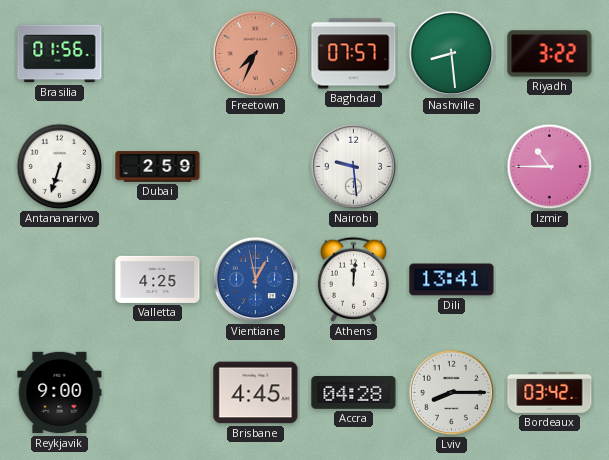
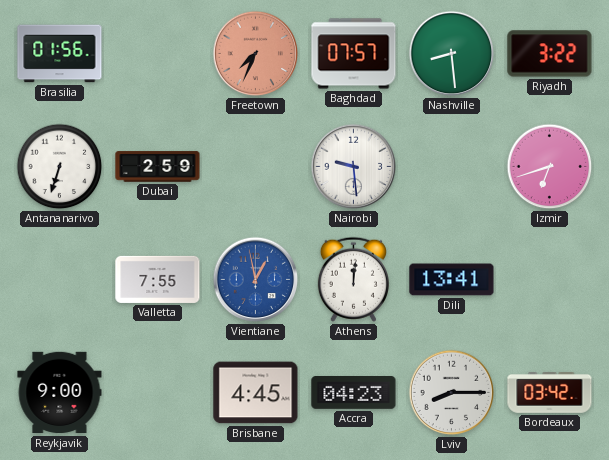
Izmir: 10:45 -> 6:42 (550, 167)
Valletta: 4:25 -> 7:55 (158, 279)
Accra: 04:28 -> 04:23 (354, 393)
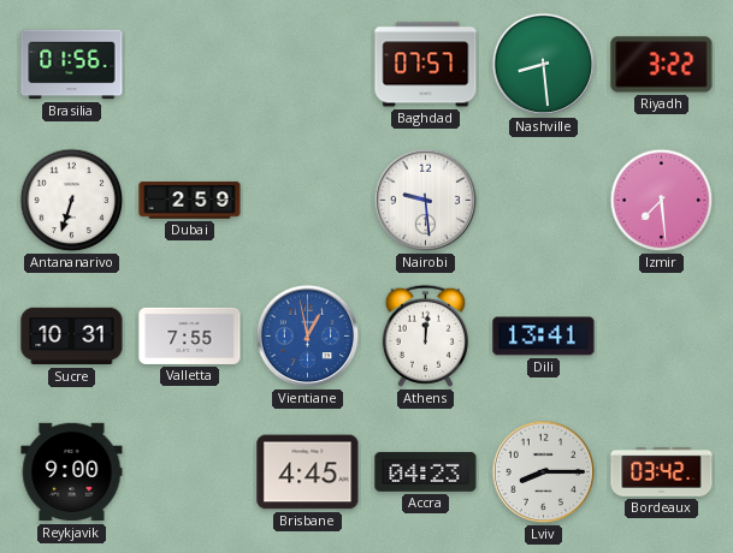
Freetown: 7:34 -> none (256, 54)
Izmir: 6:42 -> 7:29 (662, 201)
Sucre: none -> 10:31 (72, 337)
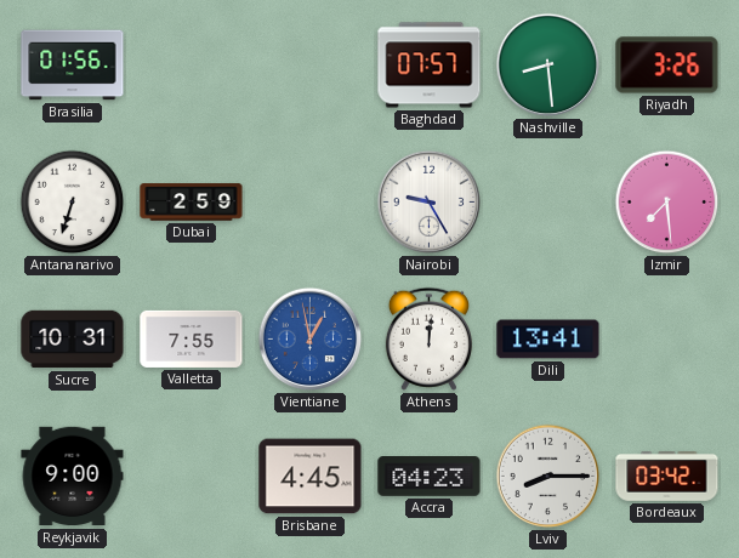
Riyadh: 3:22 -> 3:26 (667, 66)
Nairobi: 9:29 -> 9:25 (430, 203)
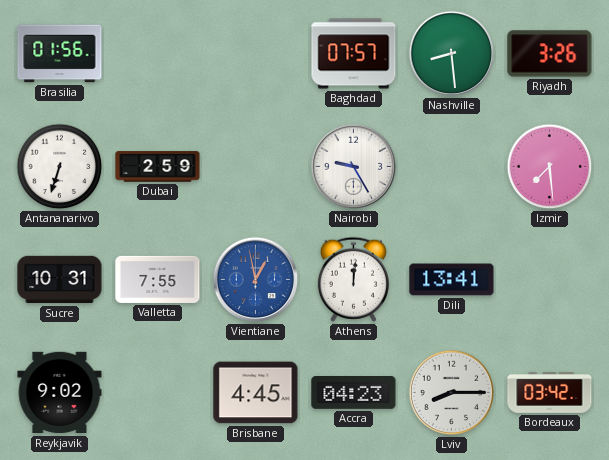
Reykjavik: 9:00 -> 9:02 (60, 393)
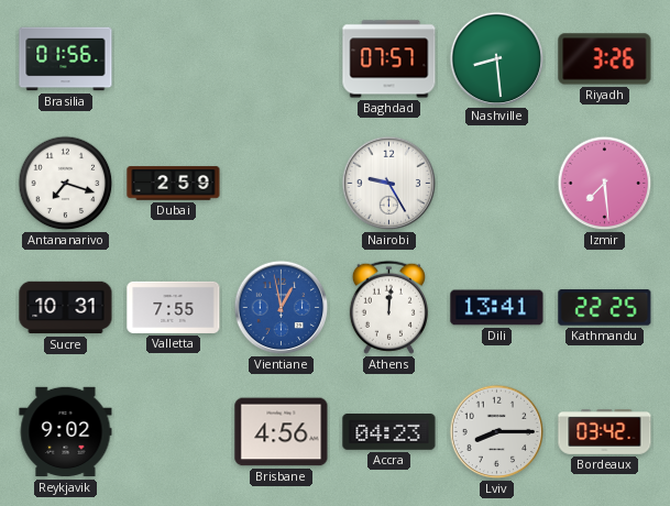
Antananarivo: 6:33 -> 7:18 (66, 184)
Kathmandu: none -> 22:25 (605, 308)
Brisbane: 4:45 -> 4:56 (282, 432)
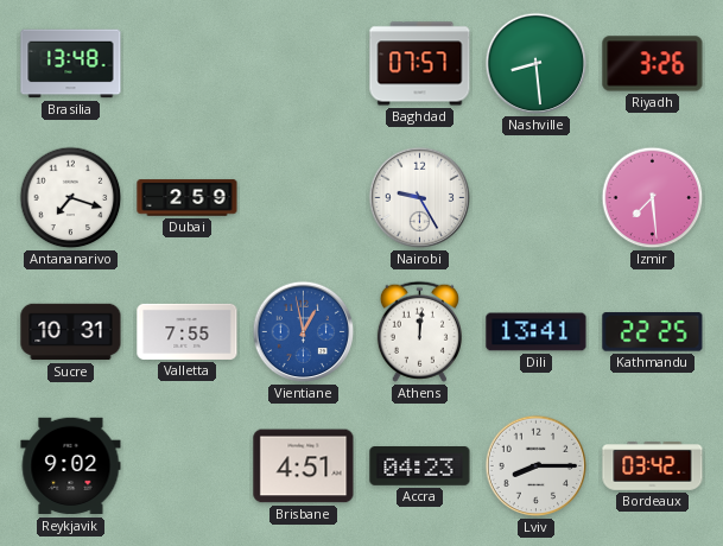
Brasilia: 01:56 -> 13:48 (71, 64)
Brisbane: 4:56 -> 4:51 (304, 466)
